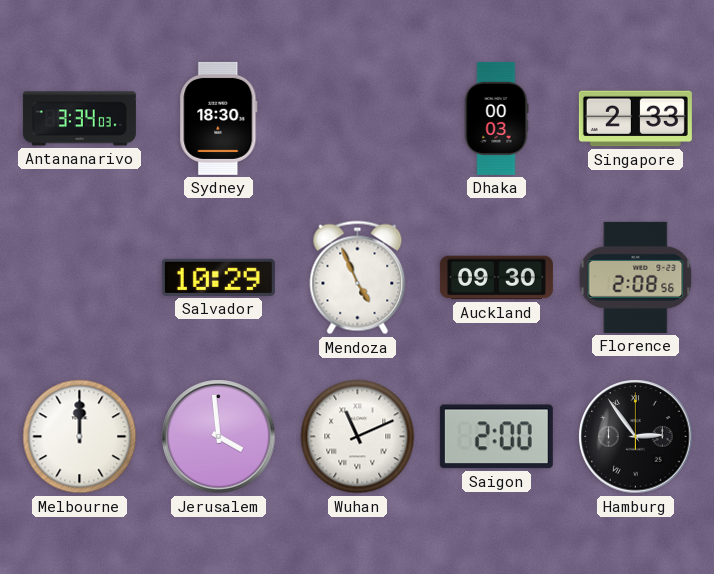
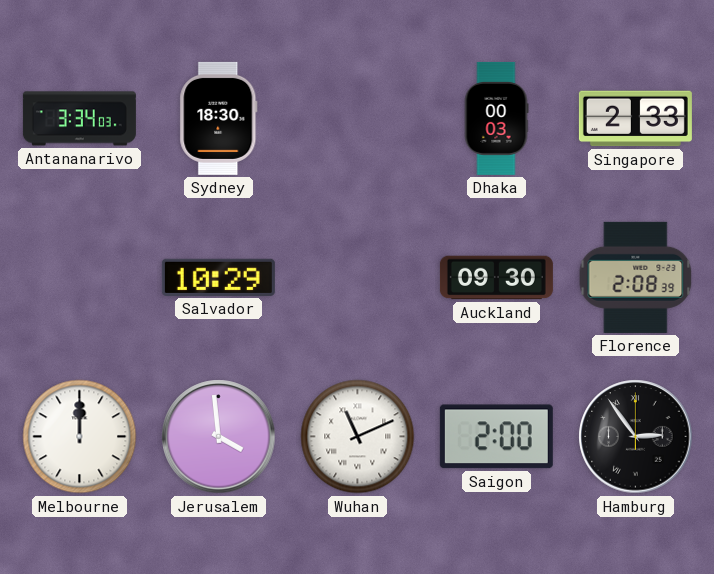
Mendoza: 4:56 -> none (358, 278)
Florence: 2:08:56 -> 2:08:39 (636, 277)
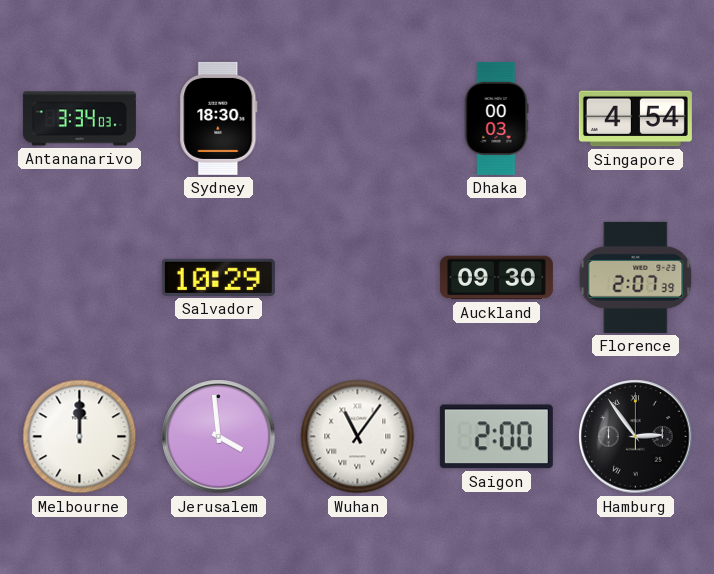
Singapore: 2:33 -> 4:54 (635, 119)
Florence: 2:08 -> 2:07 (636, 277)
Wuhan: 11:11 -> 11:06 (358, 437)
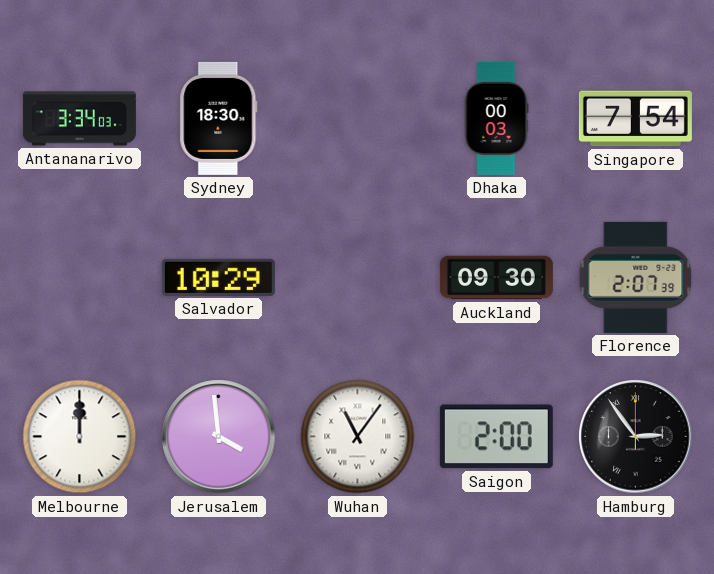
Singapore: 4:54 -> 7:54 (635, 119)
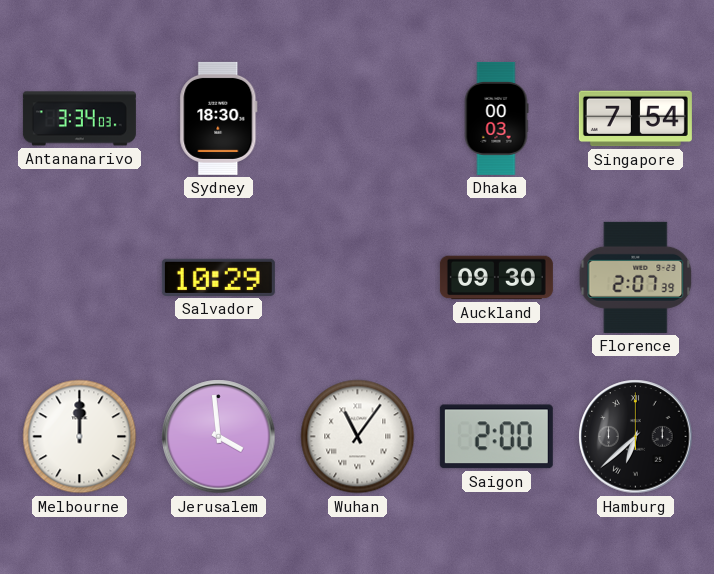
Hamburg: 2:54 -> 6:38 (636, 437)
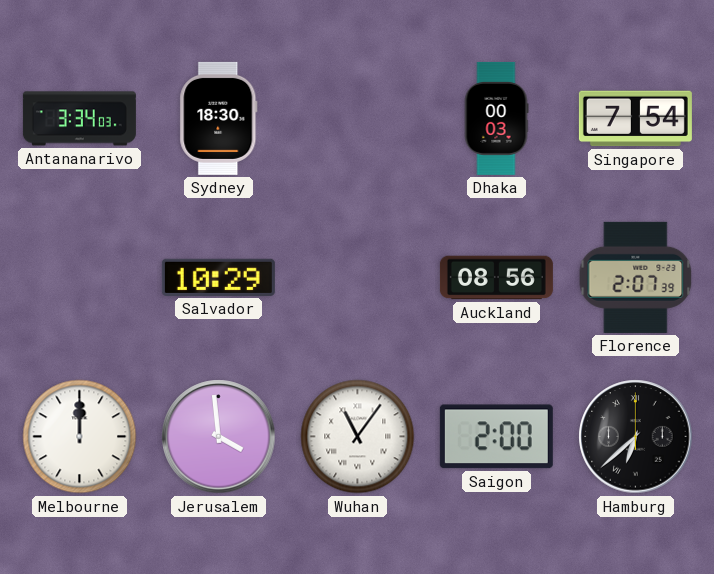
Auckland: 09:30 -> 08:56 (496, 278)
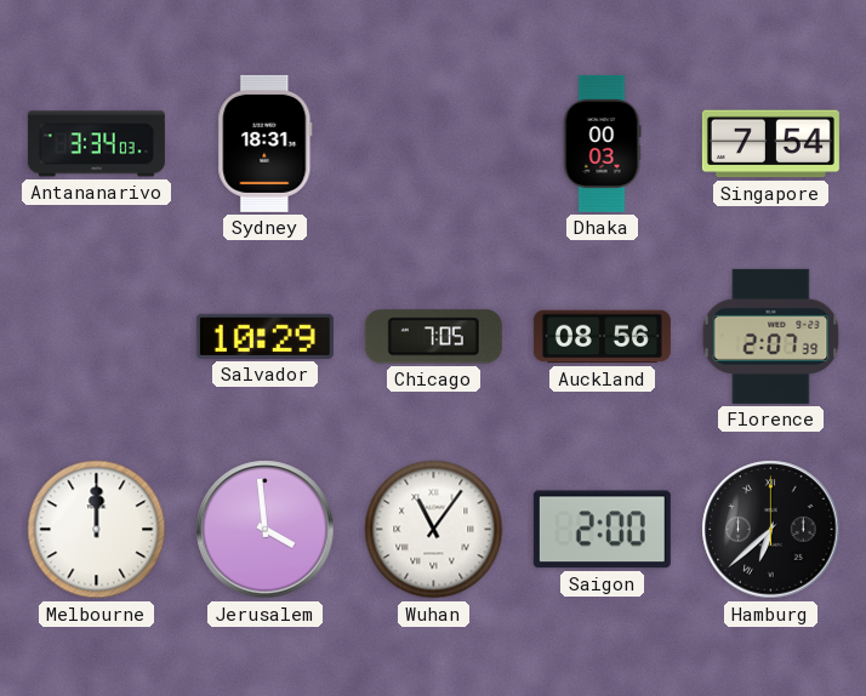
Sydney: 18:30 -> 18:31 (266, 143)
Chicago: none -> 7:05 (433, 337)
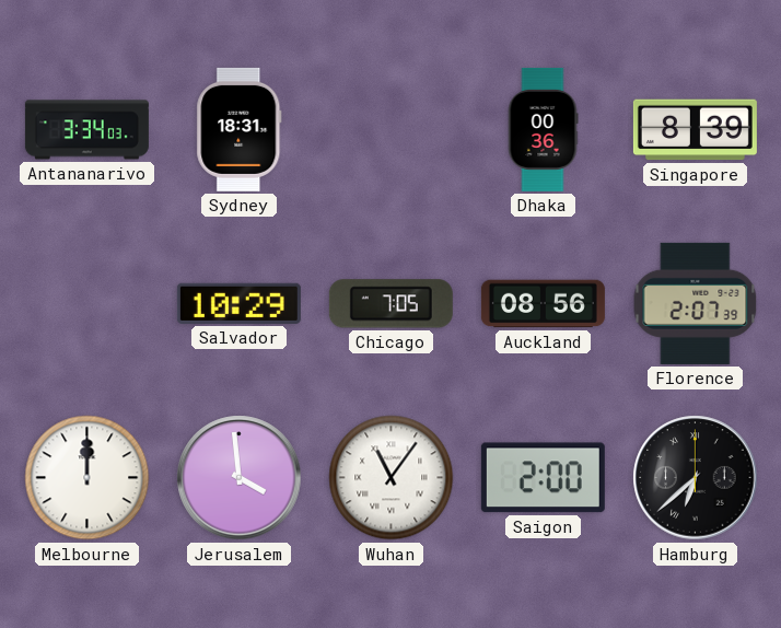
Dhaka: 00:03 -> 00:36 (543, 129)
Singapore: 7:54 -> 8:39 (695, 130)
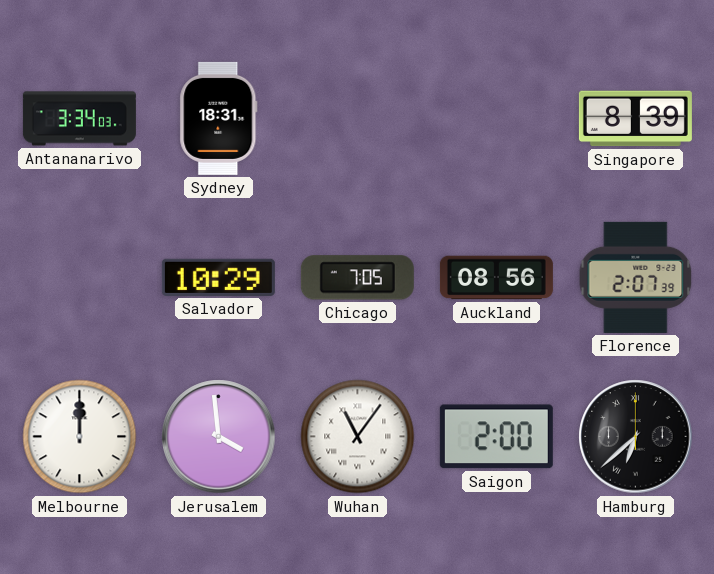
Dhaka: 00:36 -> none (543, 129)
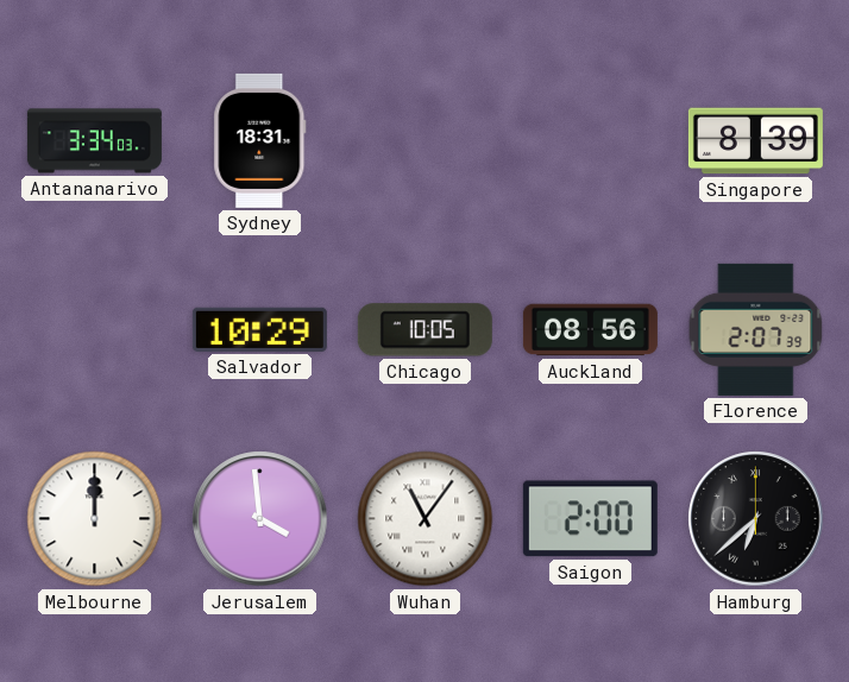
Chicago: 7:05 -> 10:05 (424, 330)
